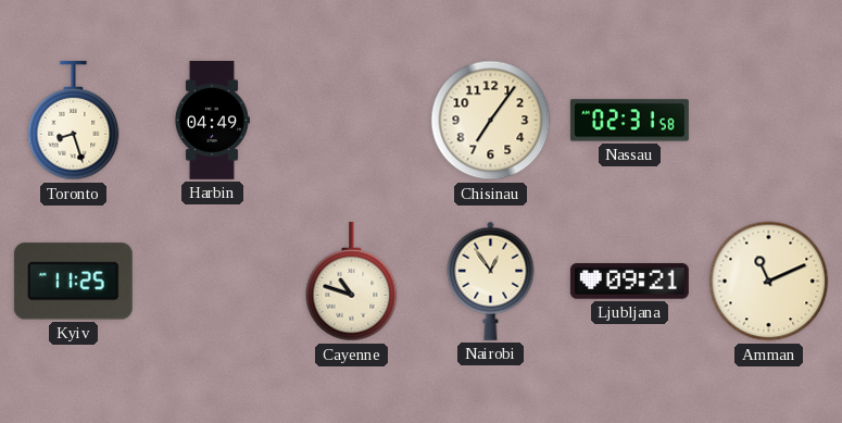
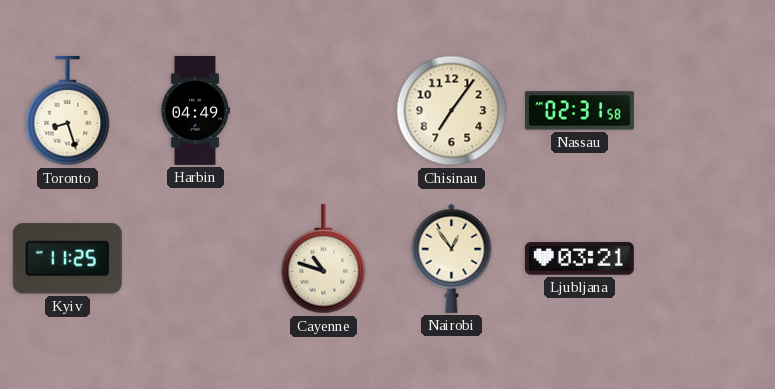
Ljubljana: 09:21 -> 03:21 (579, 259)
Amman: 11:11 -> none (769, 282)
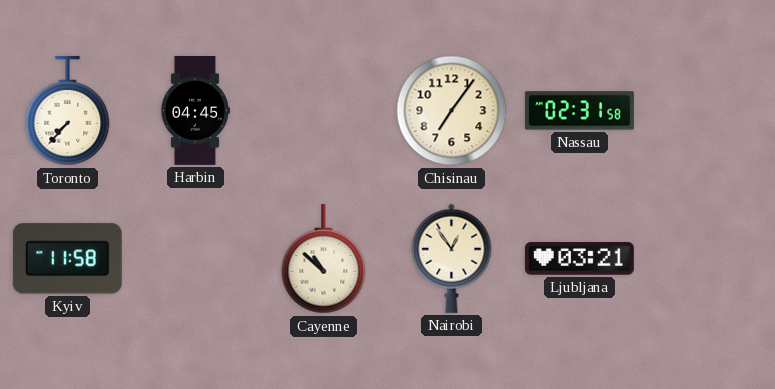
Toronto: 8:27 -> 7:37 (68, 111)
Harbin: 04:49 -> 04:45 (195, 110)
Kyiv: 11:25 -> 11:58 (67, 259)
Cayenne: 10:48 -> 10:52 (324, 259)
